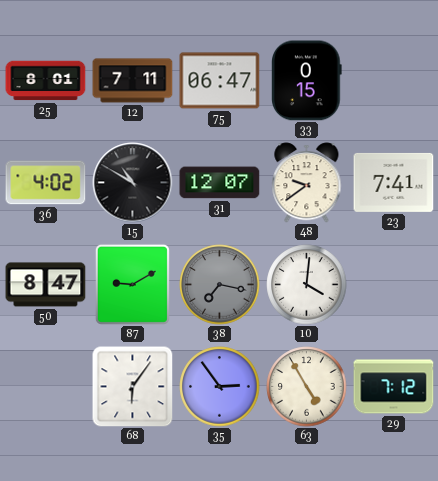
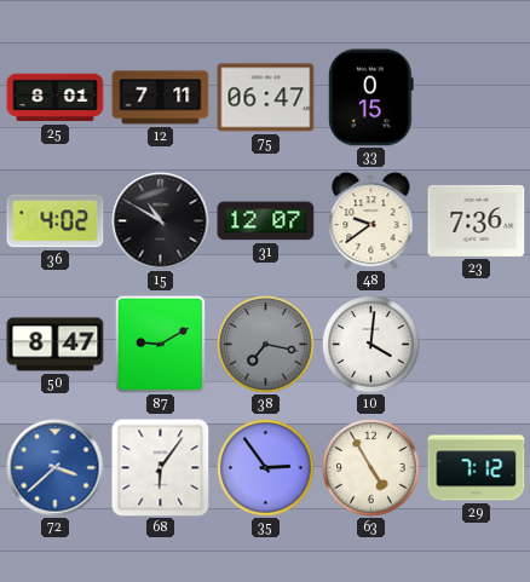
23: 7:41 -> 7:36 (477, 220)
72: none -> 3:38 (56, 468)
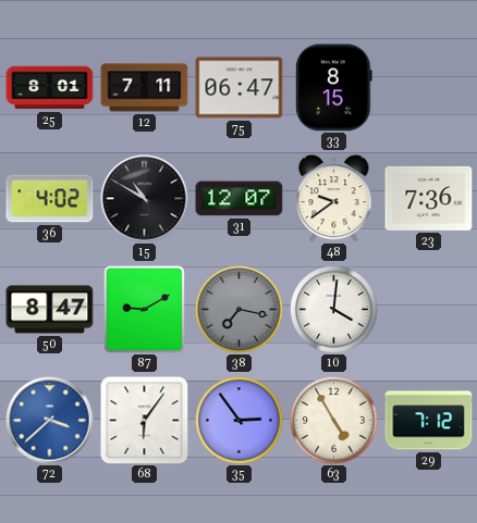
33: 0:15 -> 8:15 (334, 88)
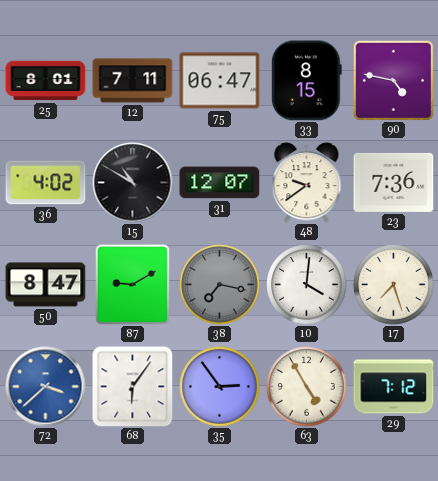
90: none -> 4:47 (393, 80)
17: none -> 7:27 (394, 285)
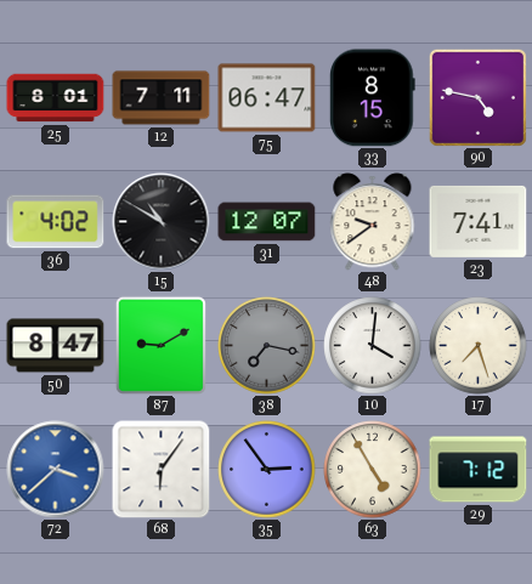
23: 7:36 -> 7:41 (479, 221)
